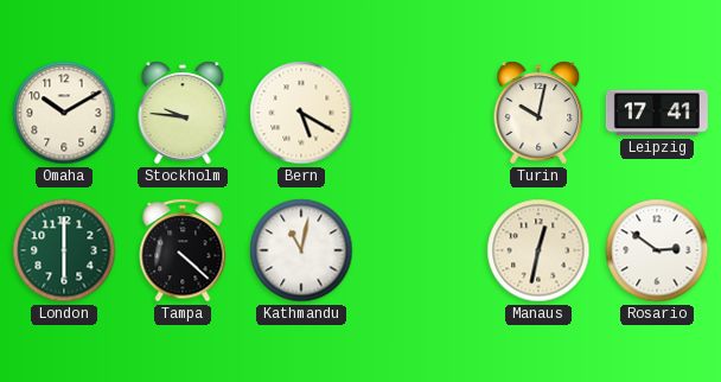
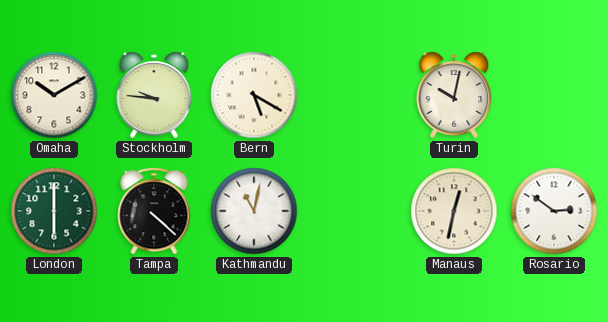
Leipzig: 17:41 -> none (657, 113)
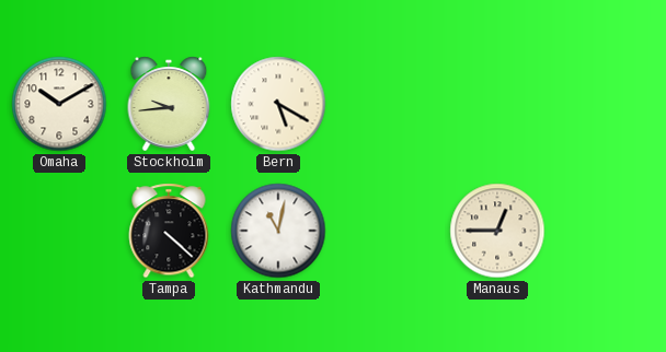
Stockholm: 9:46 -> 9:44 (169, 104)
Turin: 10:02 -> none (454, 95)
London: 6:00 -> none (54, 211)
Manaus: 12:32 -> 12:45 (497, 231)
Rosario: 2:51 -> none (554, 211)
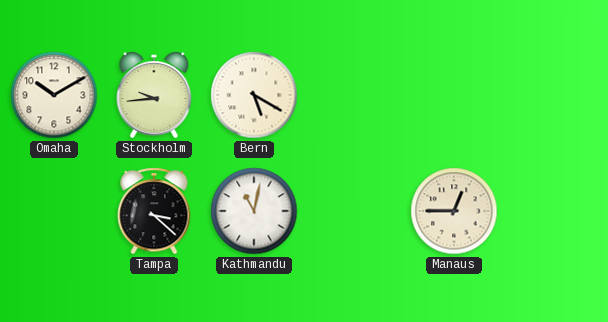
Tampa: 4:22 -> 3:22 (154, 211)
